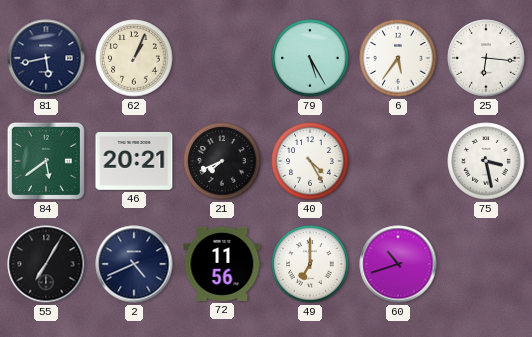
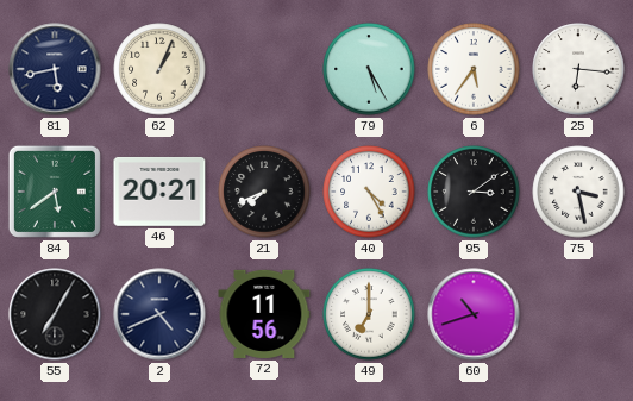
95: none -> 3:09 (474, 192)
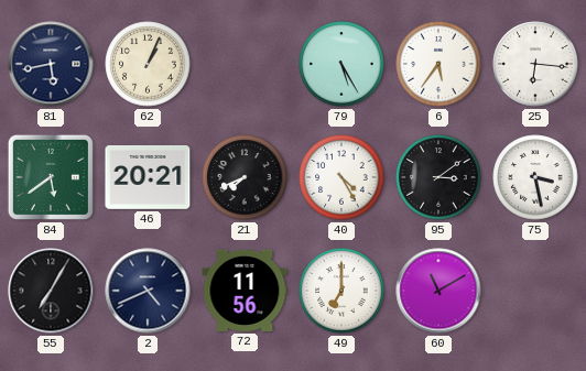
60: 10:42 -> 11:10 (438, 291)
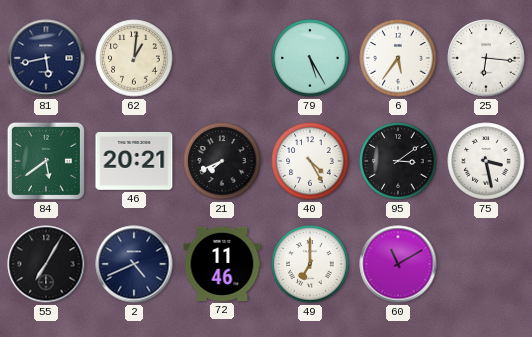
62: 1:04 -> 1:01 (134, 58)
72: 11:56 -> 11:46 (222, 264)
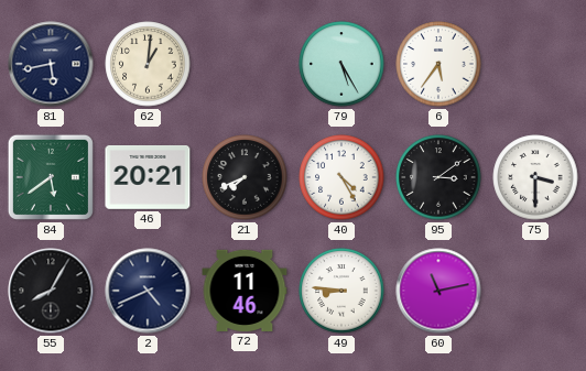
25: 6:16 -> none (486, 58)
75: 3:28 -> 3:30 (535, 177)
55: 7:05 -> 8:05 (51, 291)
49: 7:00 -> 8:46 (341, 291)
60: 11:10 -> 11:13 (438, 291)
